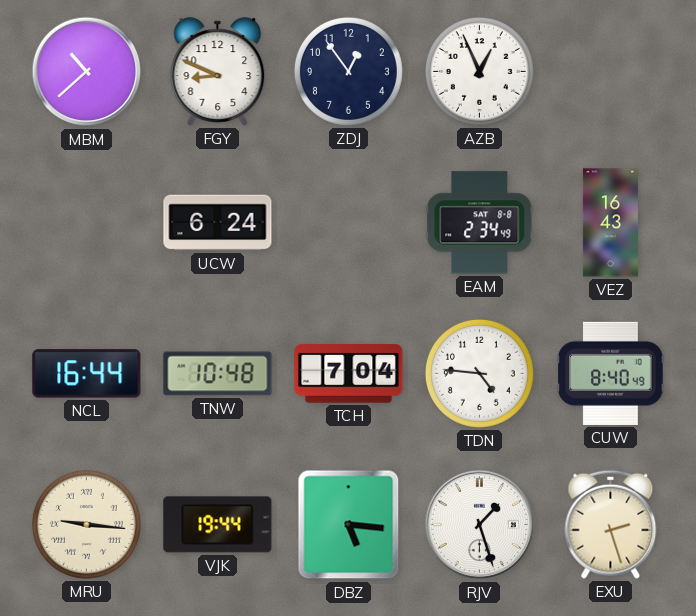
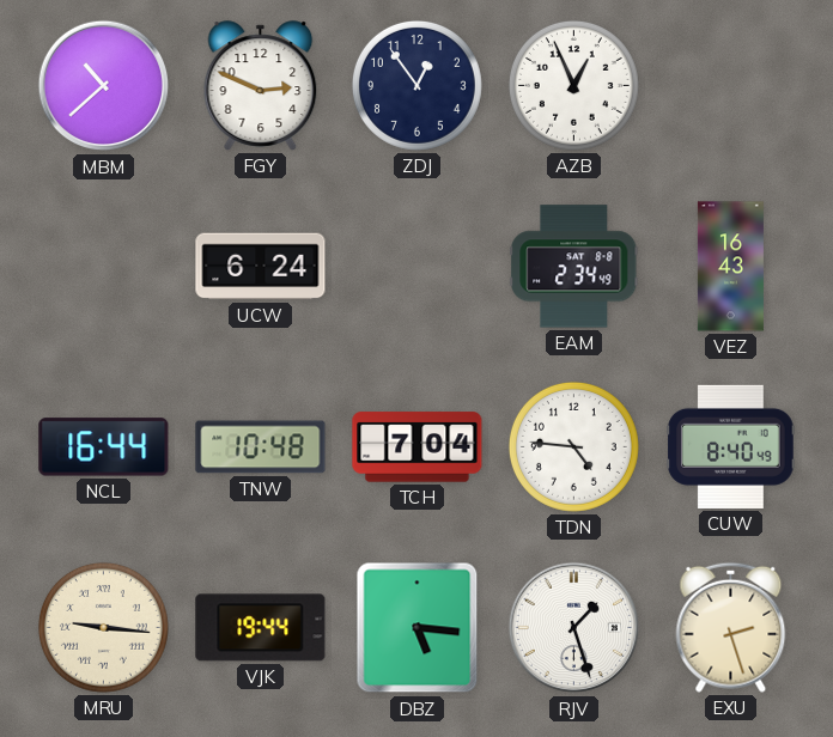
FGY: 8:49 -> 2:49 (261, 86)
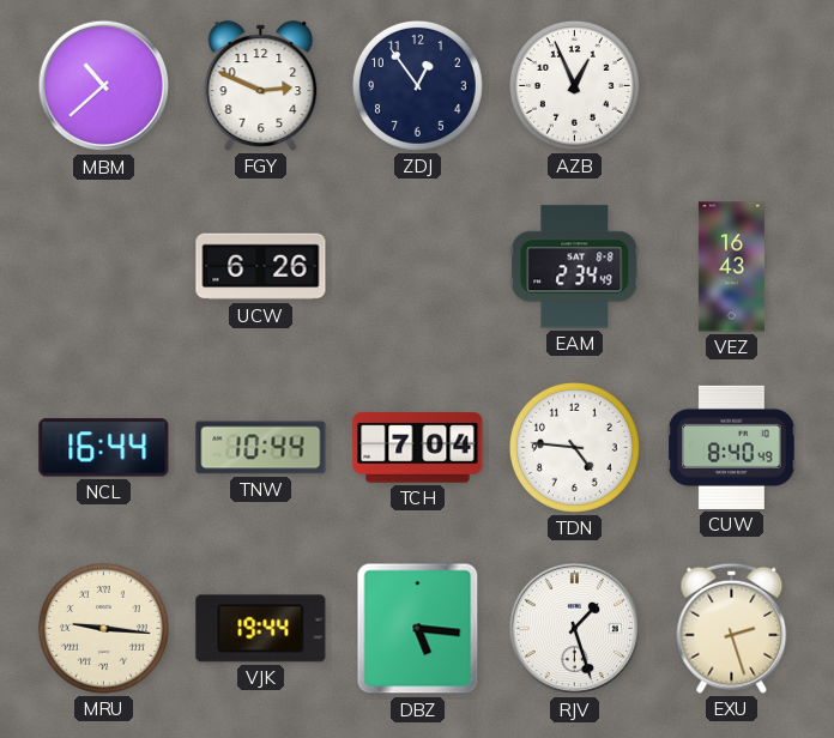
UCW: 6:24 -> 6:26 (261, 267)
TNW: 10:48 -> 10:44 (261, 448)
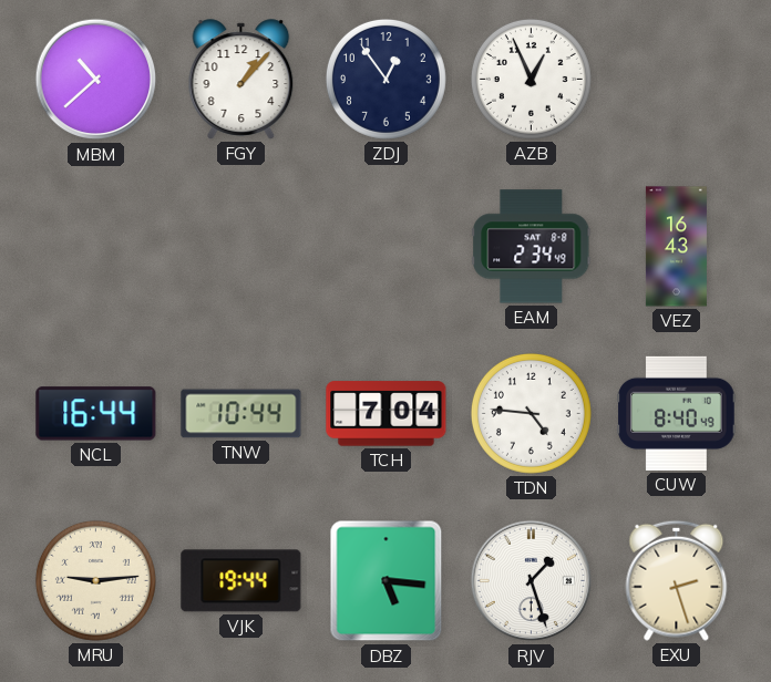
FGY: 2:49 -> 1:07 (241, 80)
UCW: 6:26 -> none (261, 267)
MRU: 9:16 -> 9:14 (95, 580)
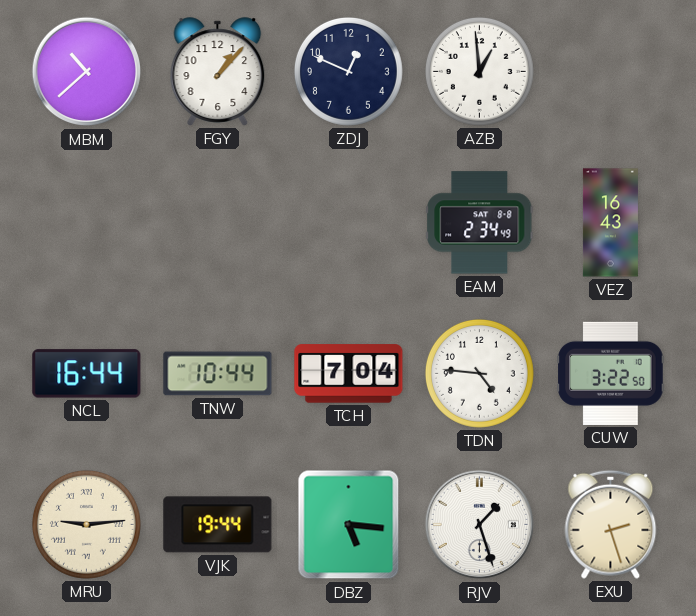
ZDJ: 12:54 -> 12:49 (348, 71)
AZB: 12:56 -> 12:59 (479, 71)
CUW: 8:40 -> 3:22 (611, 373)
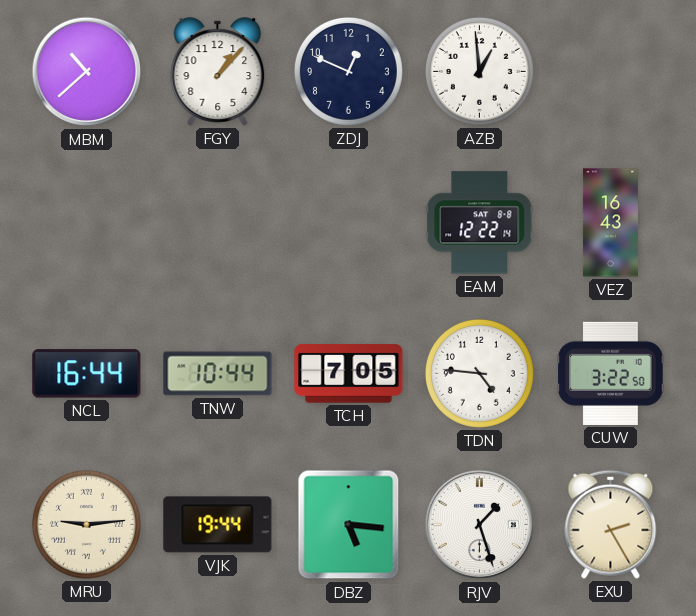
EAM: 2:34 -> 12:22 (480, 223)
TCH: 7:04 -> 7:05 (349, 374)
EXU: 2:27 -> 2:25 (611, 524)
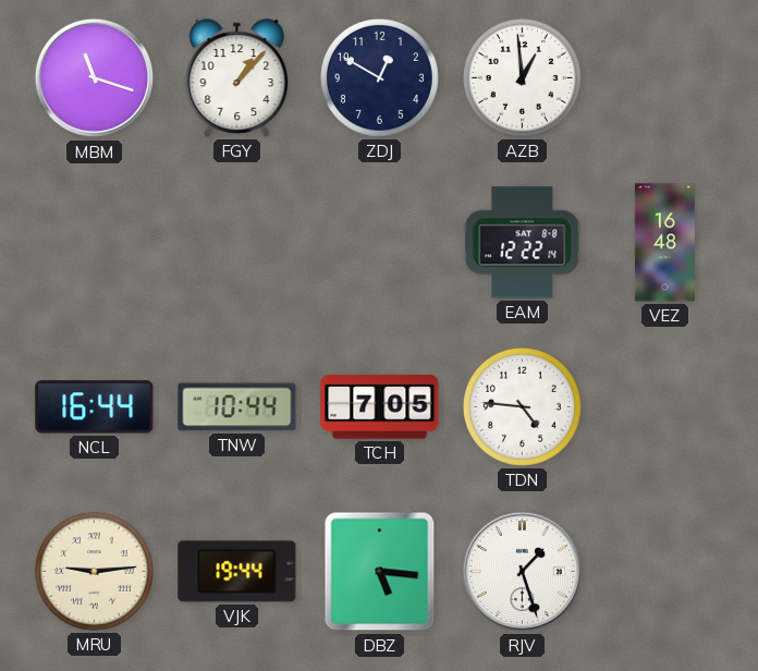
MBM: 10:38 -> 11:18 (95, 78)
ZDJ: 12:49 -> 12:50 (379, 77)
VEZ: 16:43 -> 16:48 (664, 243)
CUW: 3:22 -> none (611, 373)
EXU: 2:25 -> none (611, 524)
